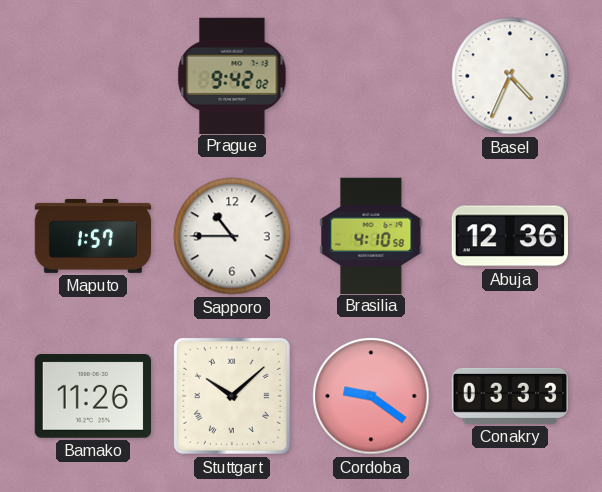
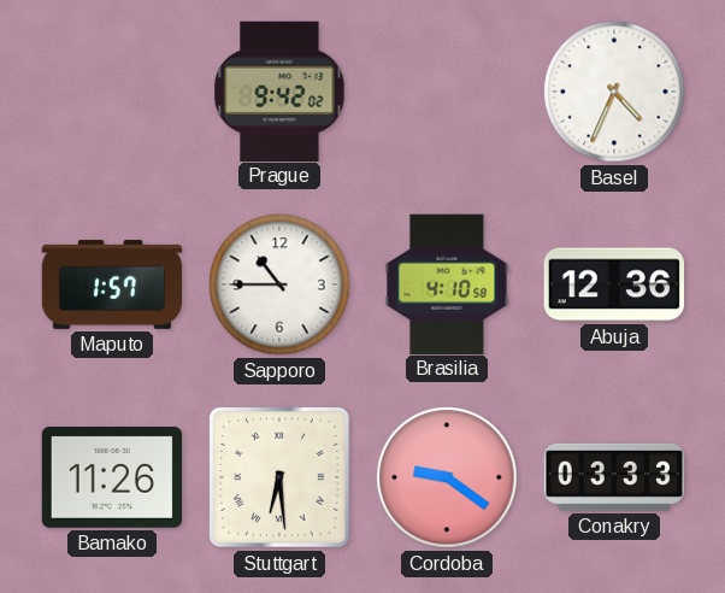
Stuttgart: 10:08 -> 6:29 (279, 477)
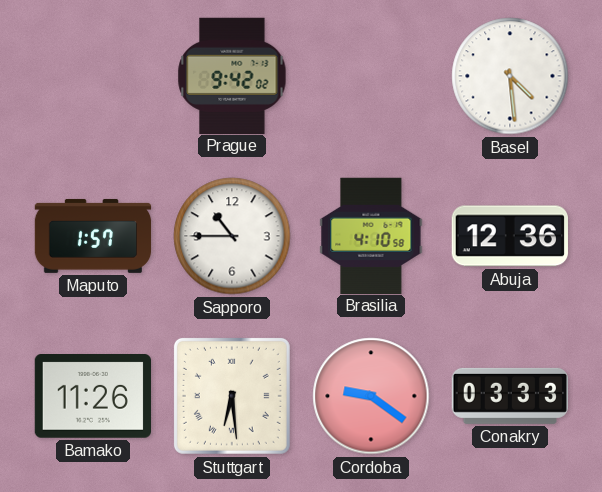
Basel: 4:34 -> 4:29 (510, 76)
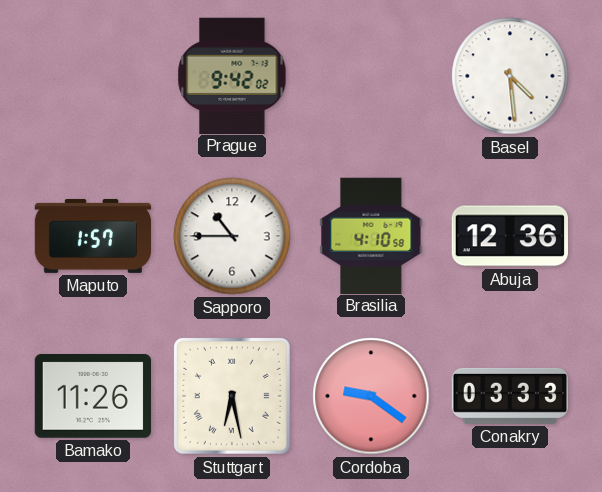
Stuttgart: 6:29 -> 6:28 (232, 396)
